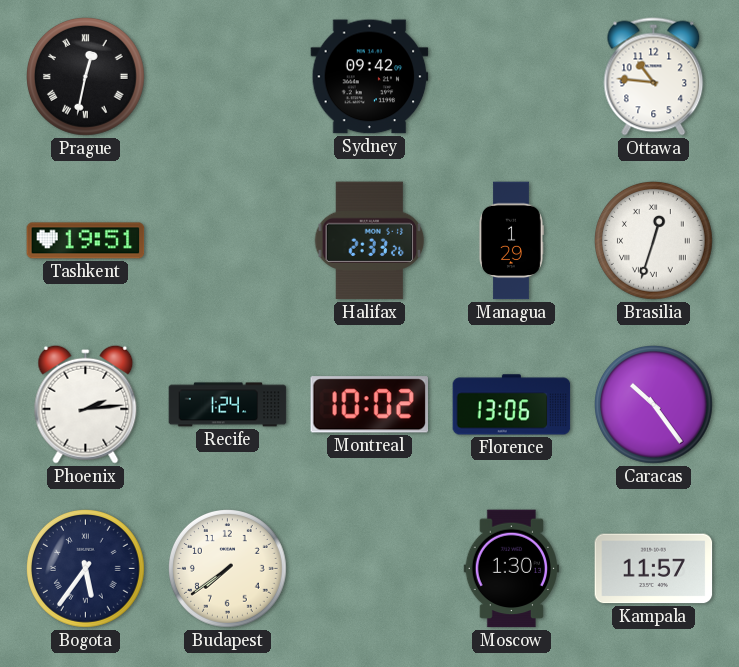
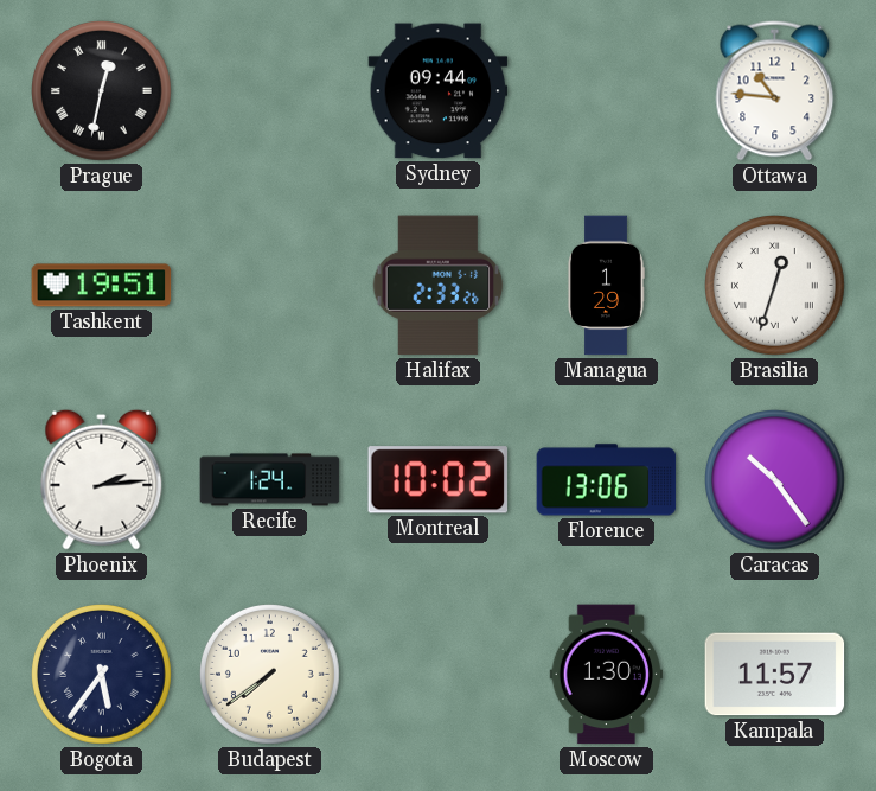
Sydney: 09:42 -> 09:44 (439, 91)
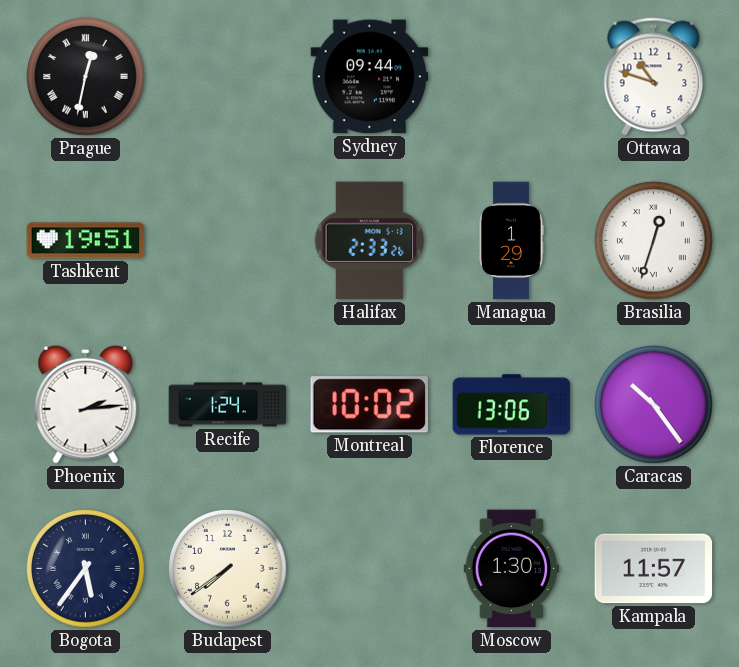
Ottawa: 10:46 -> 10:48 (654, 77)
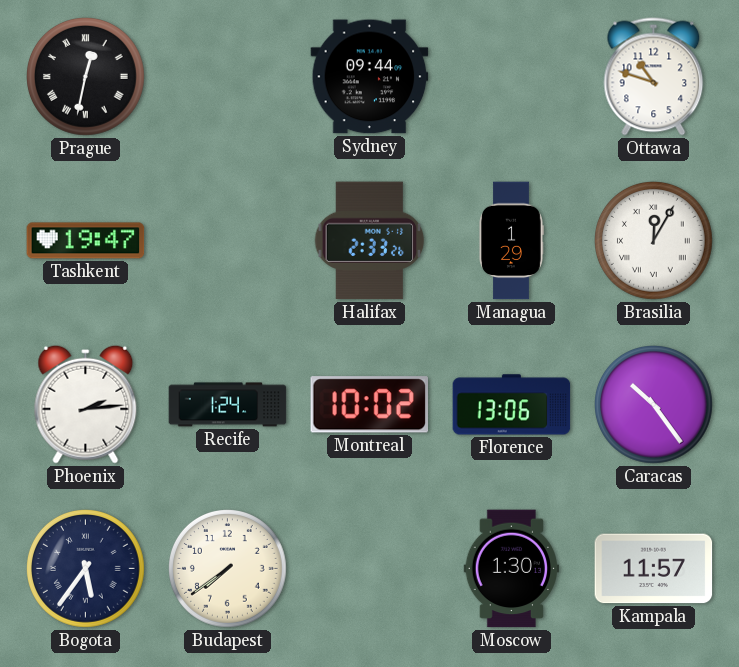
Tashkent: 19:51 -> 19:47 (86, 241)
Brasilia: 12:33 -> 12:05 (654, 241)
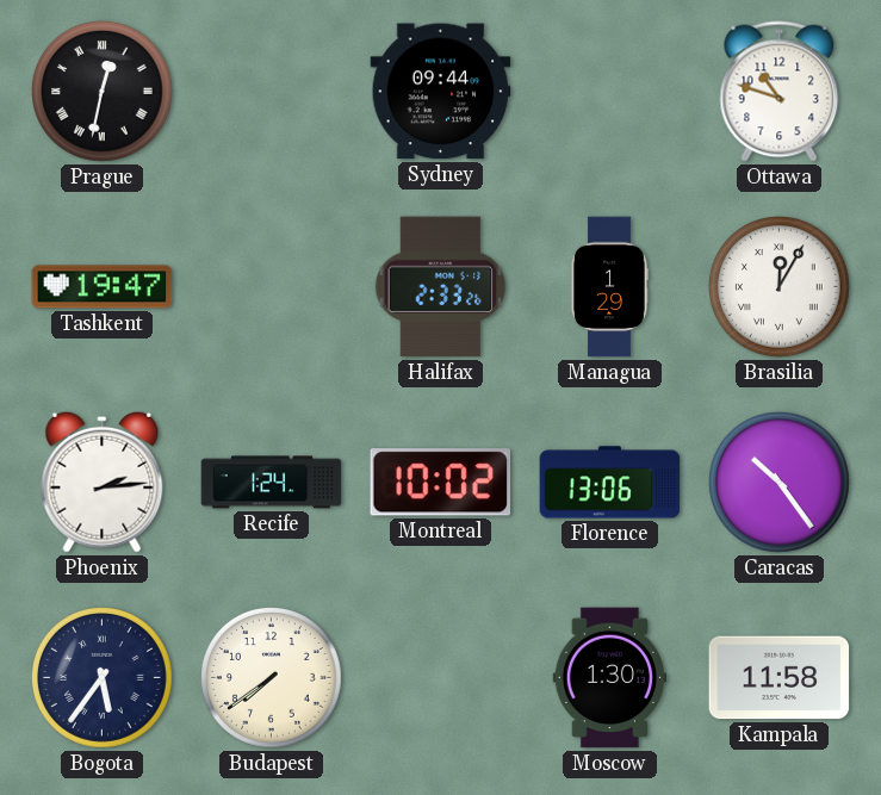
Kampala: 11:57 -> 11:58 (780, 678)
